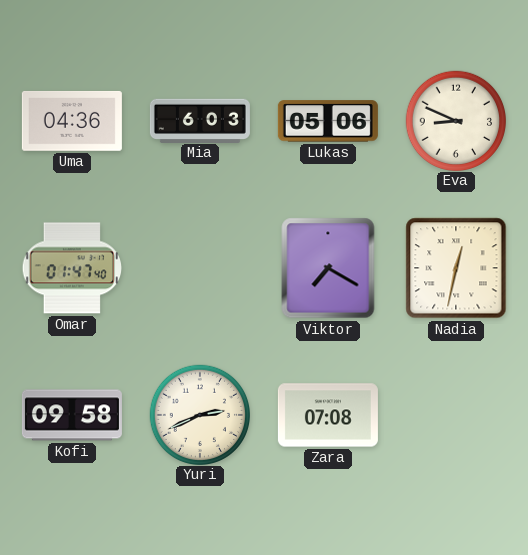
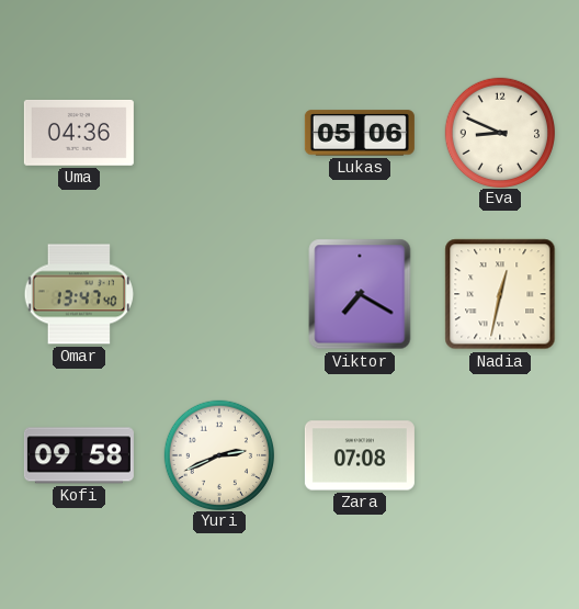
Mia: 6:03 -> none (200, 120)
Omar: 01:47 -> 13:47 (79, 294)
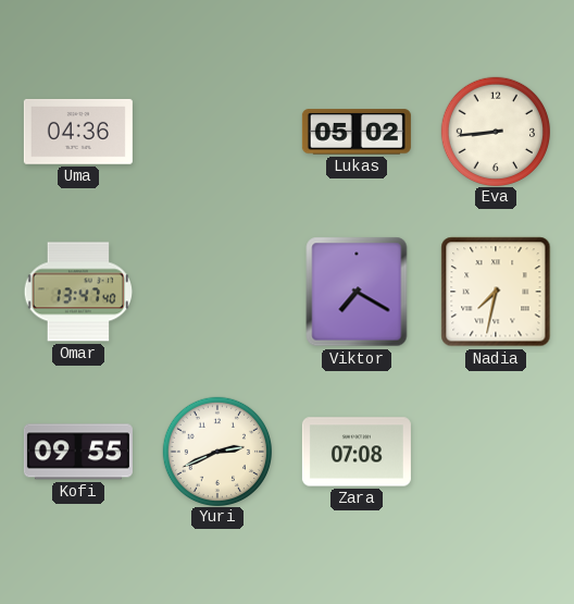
Lukas: 05:06 -> 05:02 (357, 132)
Eva: 8:49 -> 8:44 (495, 131)
Nadia: 12:32 -> 7:32 (496, 292)
Kofi: 09:58 -> 09:55 (78, 452)
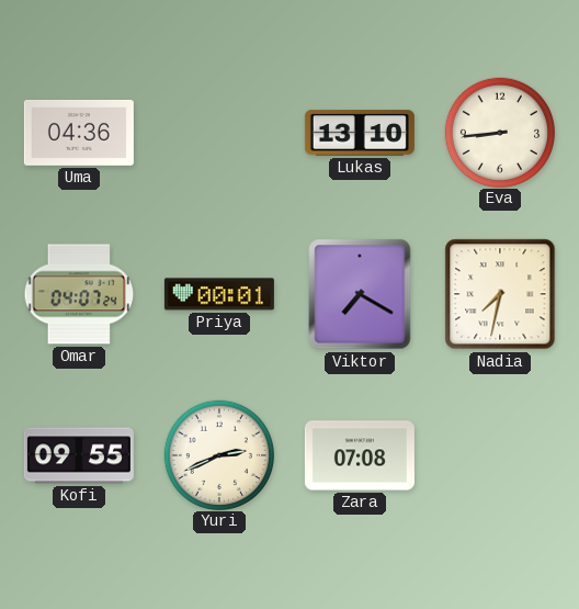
Lukas: 05:02 -> 13:10 (360, 133)
Omar: 13:47 -> 04:07 (79, 294)
Priya: none -> 00:01 (219, 294)
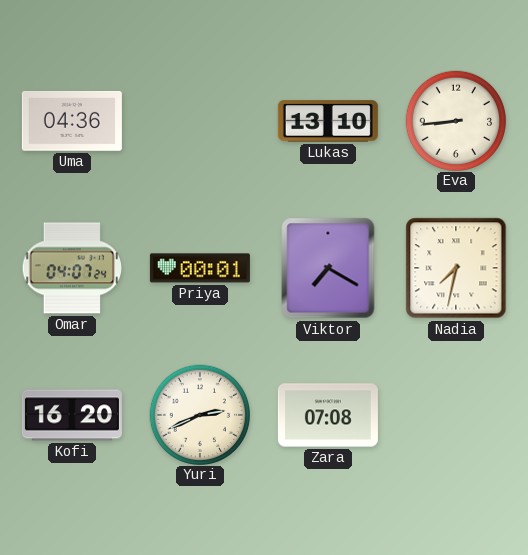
Kofi: 09:55 -> 16:20 (72, 415)
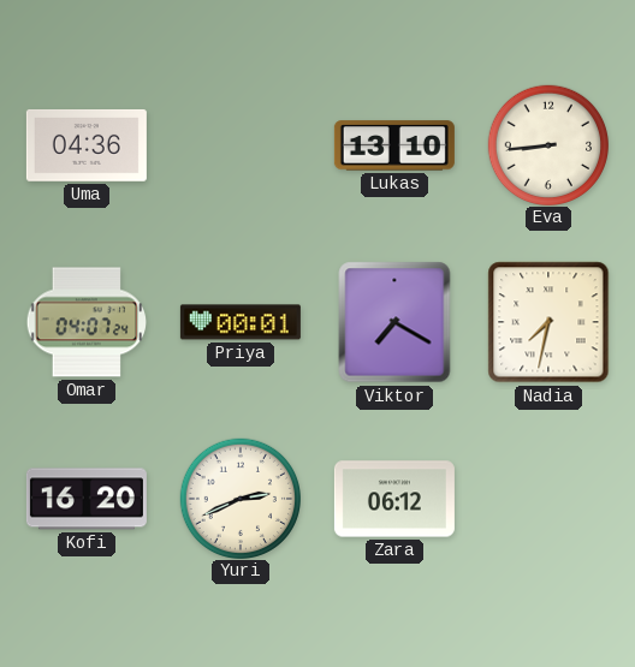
Zara: 07:08 -> 06:12 (394, 499)
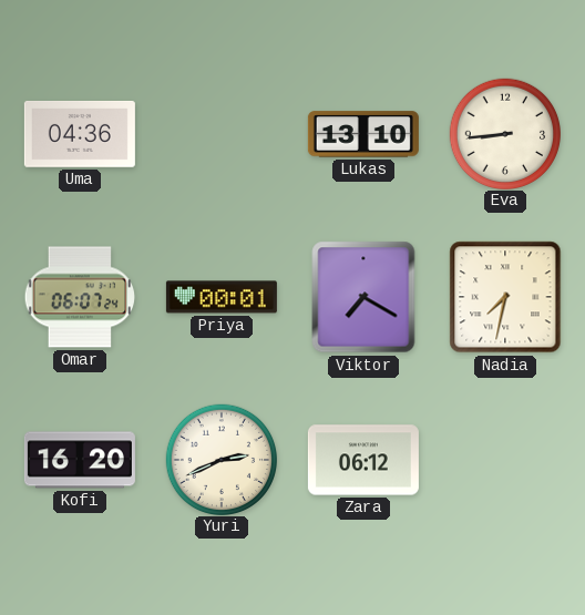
Omar: 04:07 -> 06:07 (80, 297)
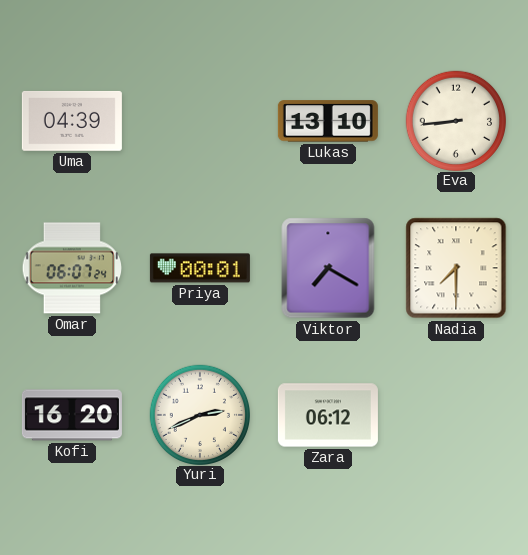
Uma: 04:36 -> 04:39 (72, 121)
Nadia: 7:32 -> 7:30 (456, 268)
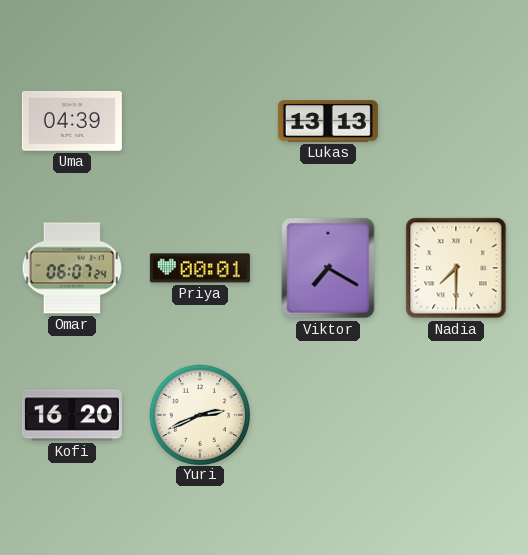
Lukas: 13:10 -> 13:13 (328, 121)
Eva: 8:44 -> none (455, 120)
Zara: 06:12 -> none (328, 415)
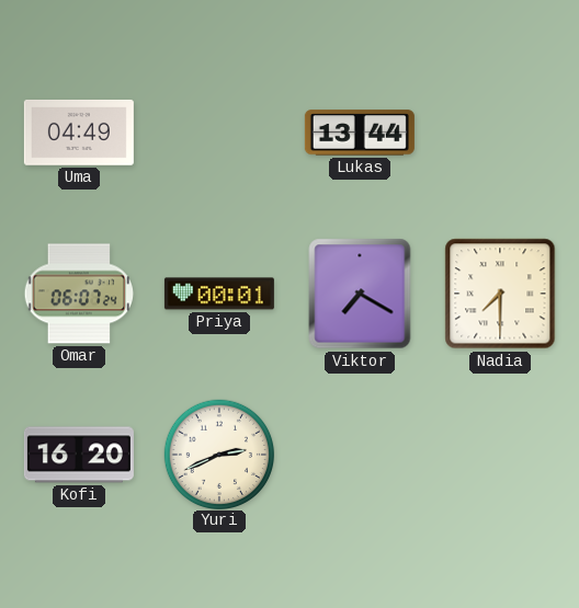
Uma: 04:39 -> 04:49 (79, 133)
Lukas: 13:13 -> 13:44 (360, 133)
